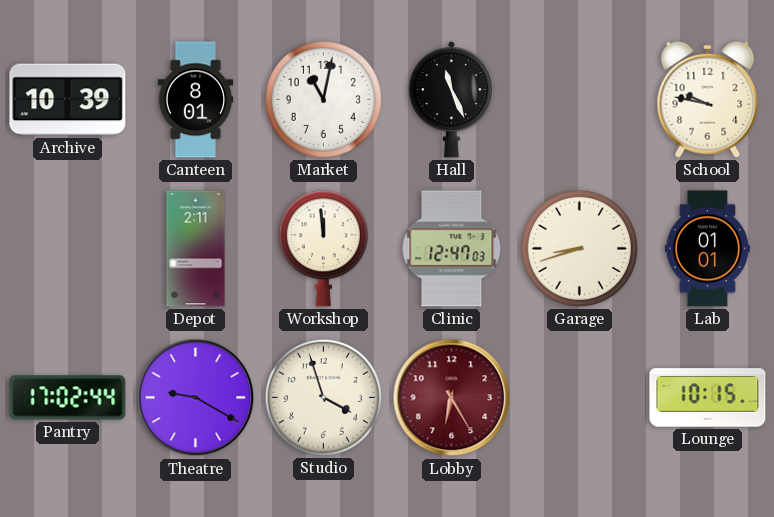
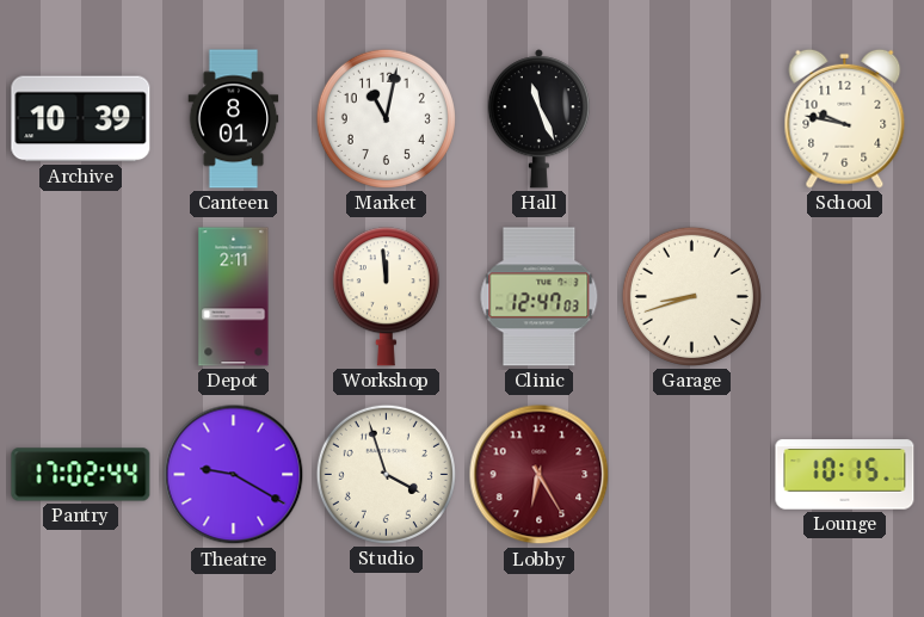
Lab: 01:01 -> none (707, 249)
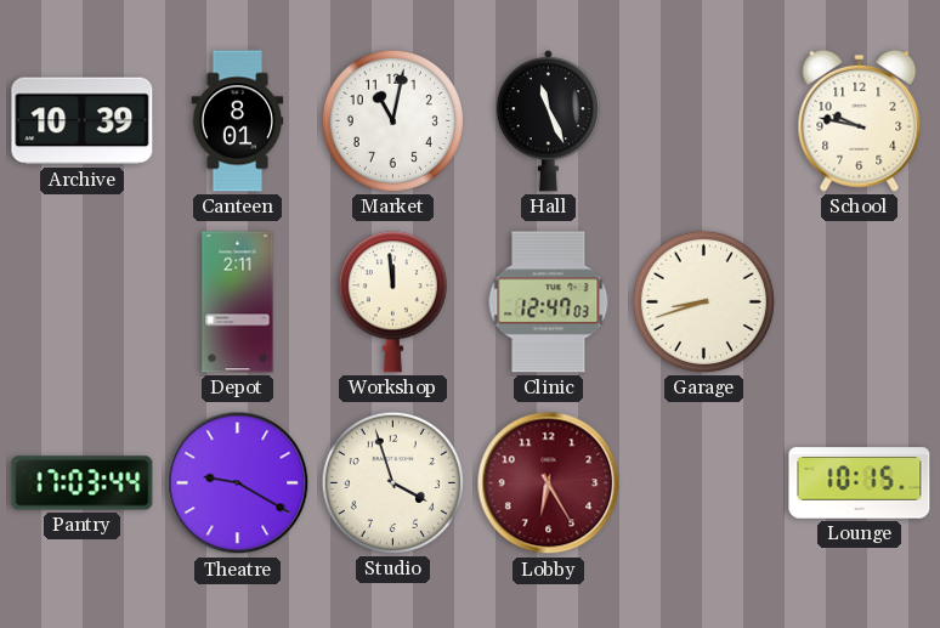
Pantry: 17:02 -> 17:03 (83, 483)
